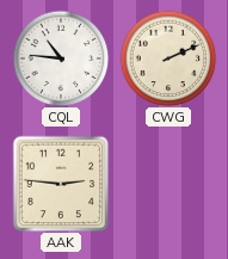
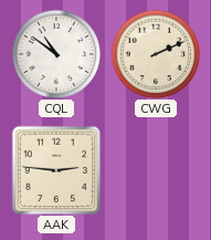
CQL: 10:46 -> 10:51 (56, 54)
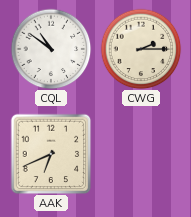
CWG: 2:11 -> 2:15 (141, 49)
AAK: 2:46 -> 6:41 (51, 154)
